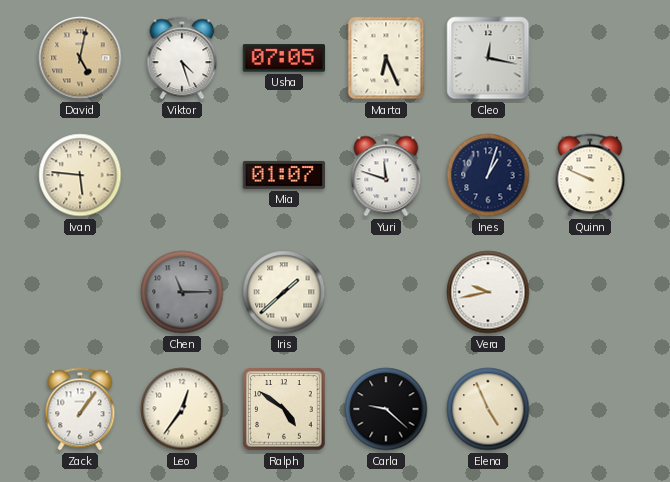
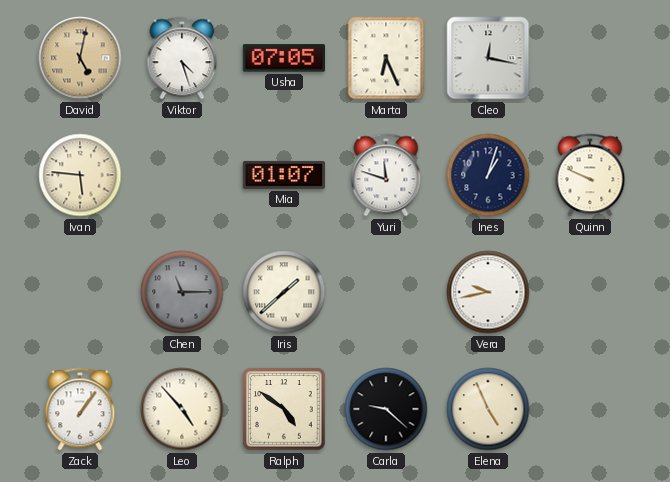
Leo: 12:36 -> 4:53 (182, 409)
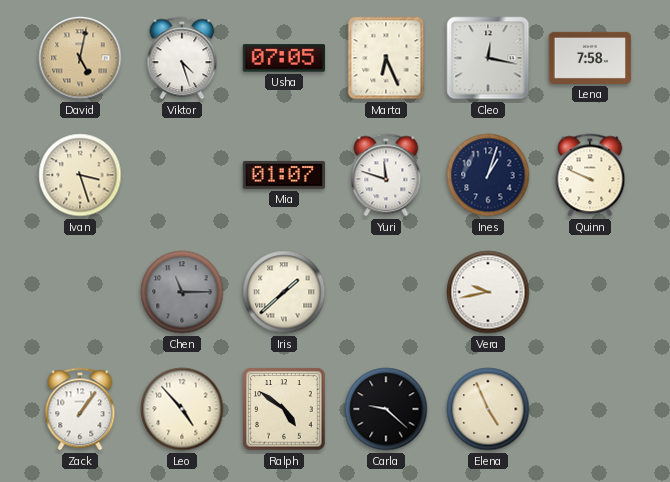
Lena: none -> 7:58 (590, 58)
Ivan: 5:46 -> 3:27 (80, 175)
